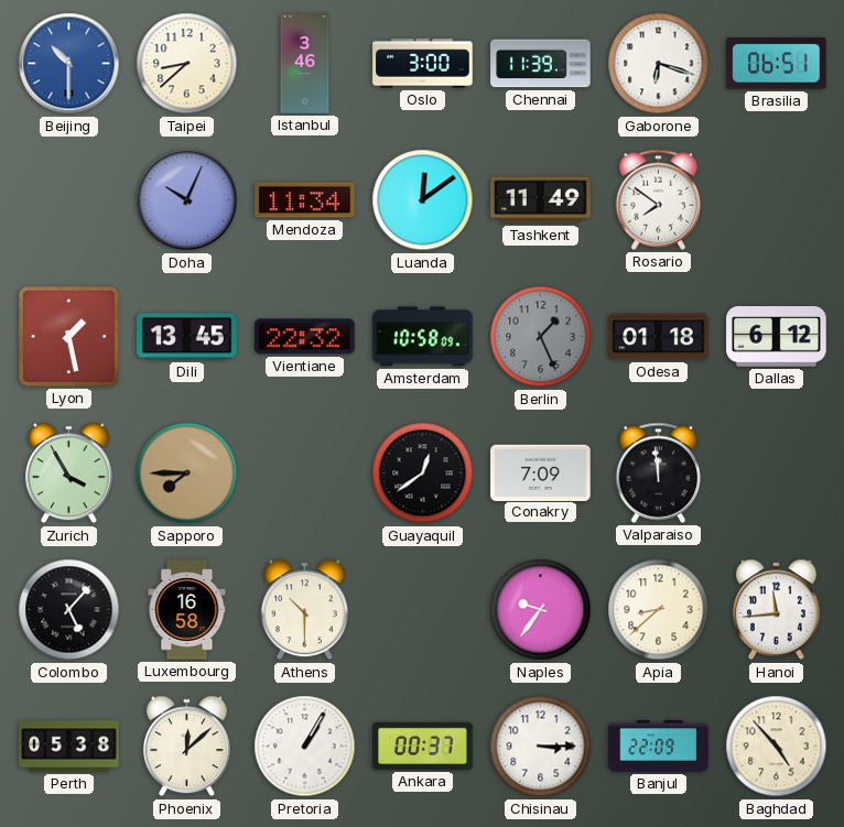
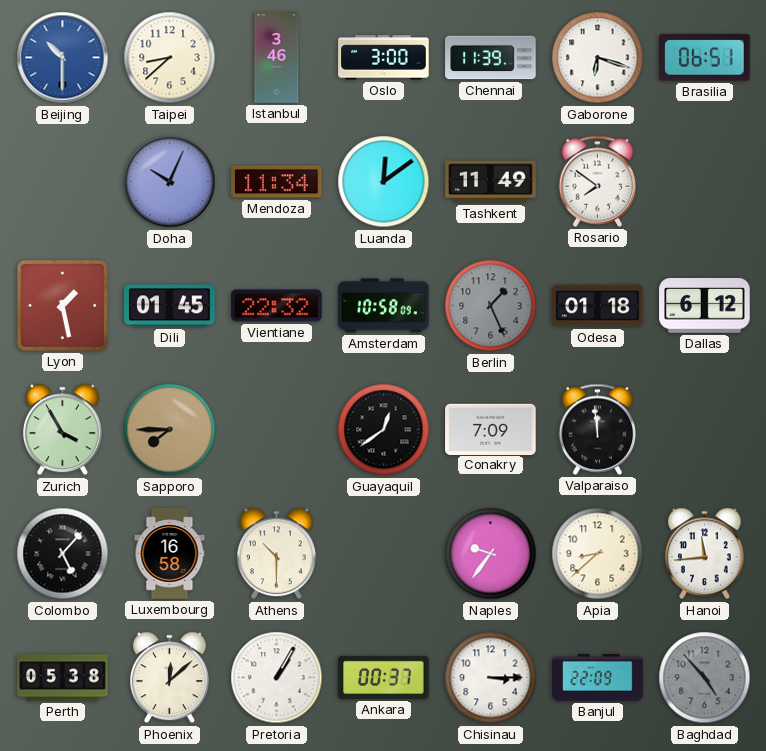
Dili: 13:45 -> 01:45 (170, 306)
Baghdad dial: cream -> grey (705, 678)
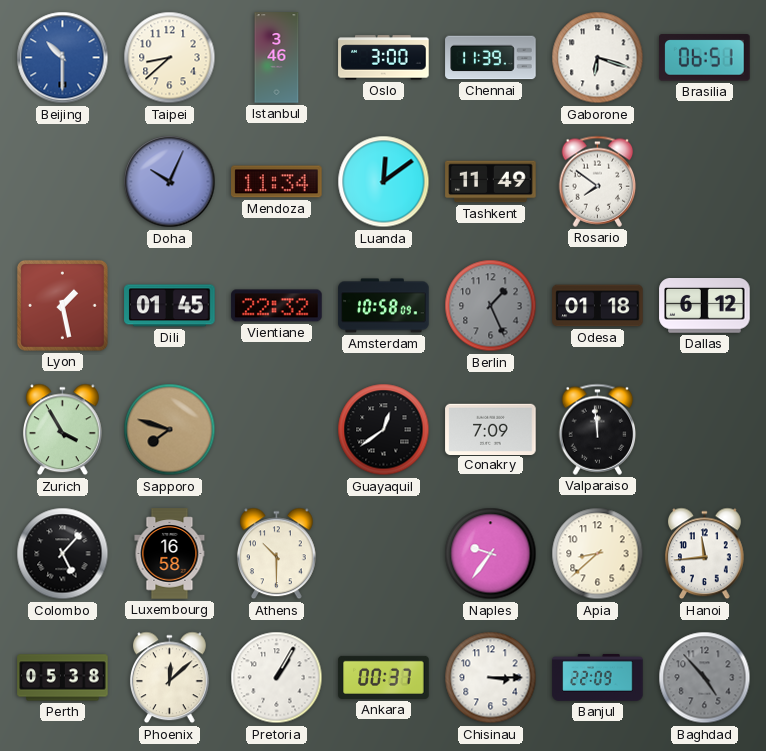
Sapporo: 7:45 -> 7:48 (170, 430)
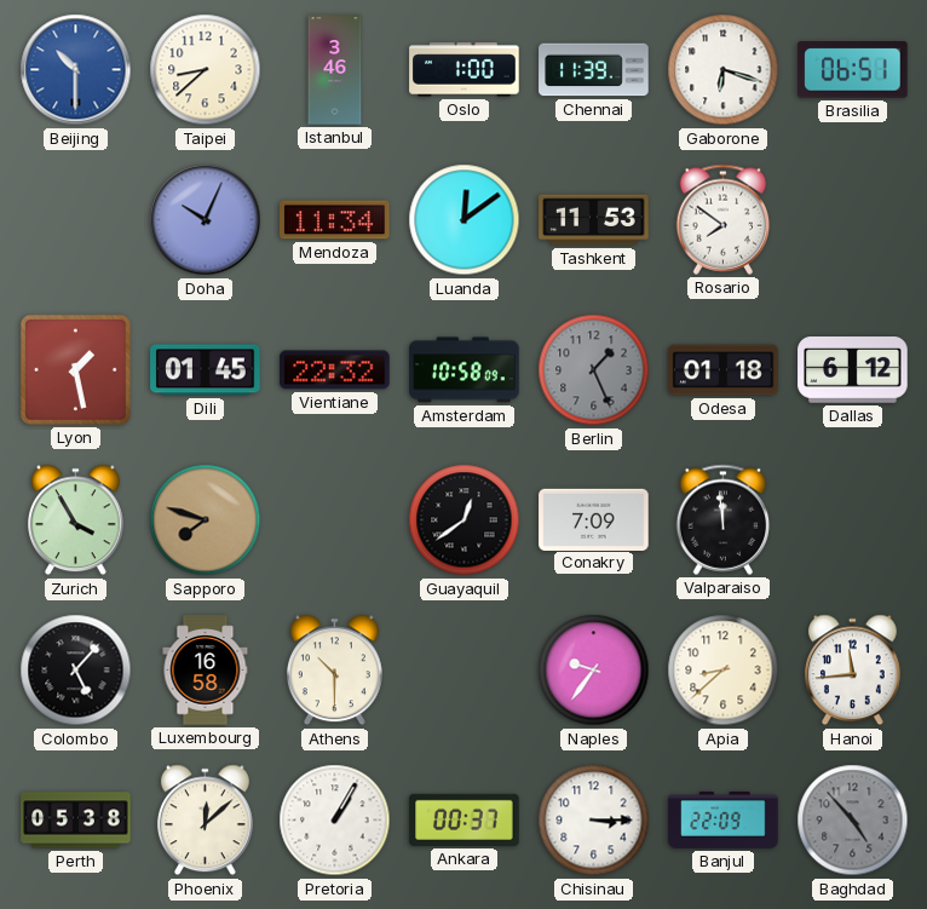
Oslo: 3:00 -> 1:00 (465, 70)
Tashkent: 11:49 -> 11:53 (594, 220)
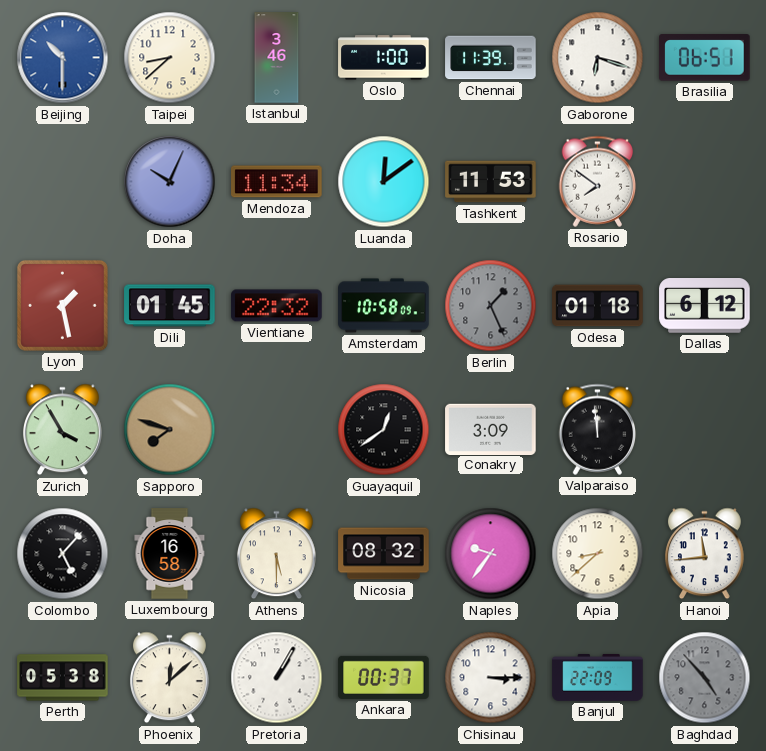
Conakry: 7:09 -> 3:09 (491, 429)
Athens: 10:30 -> 5:30 (276, 554)
Nicosia: none -> 08:32 (384, 554)
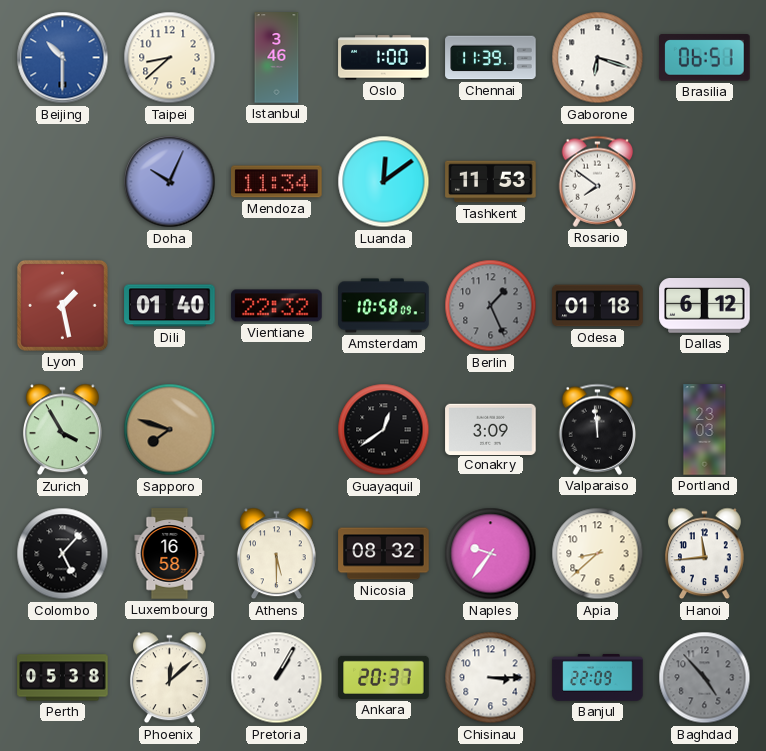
Dili: 01:45 -> 01:40 (170, 306)
Portland: none -> 23:03 (705, 430)
Ankara: 00:37 -> 20:37 (384, 677)
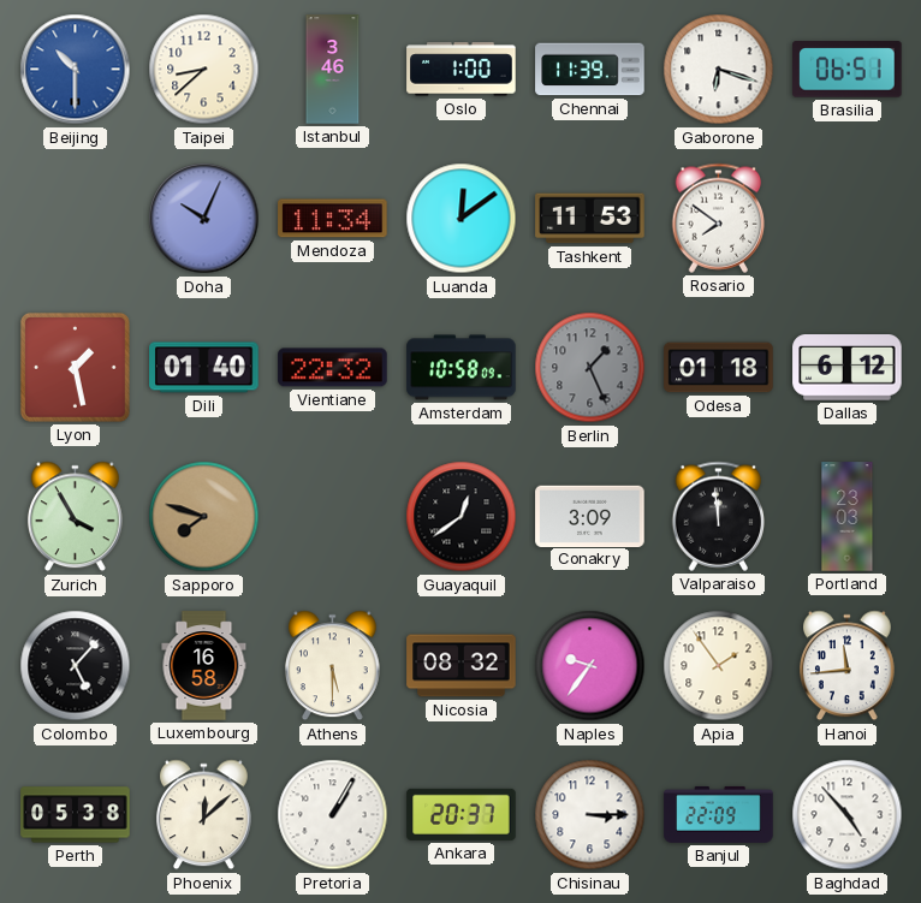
Apia: 8:38 -> 1:54 (719, 666)
Baghdad dial: grey -> white (848, 815)
